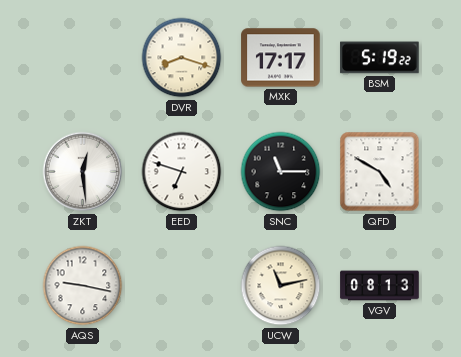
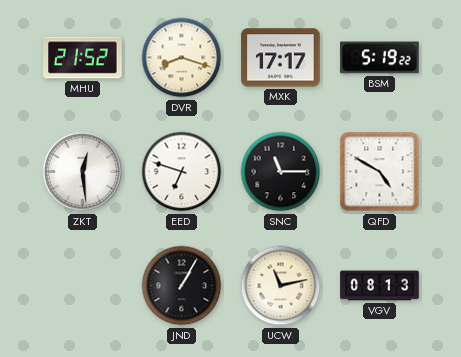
MHU: none -> 21:52 (83, 58)
AQS: 9:17 -> none (83, 286)
JND: none -> 1:05 (182, 286)
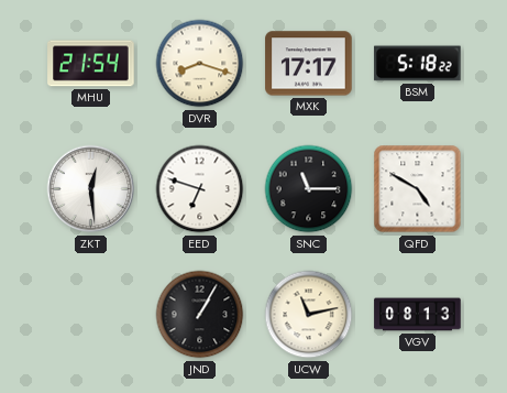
MHU: 21:52 -> 21:54 (91, 64)
BSM: 5:19 -> 5:18 (418, 64)
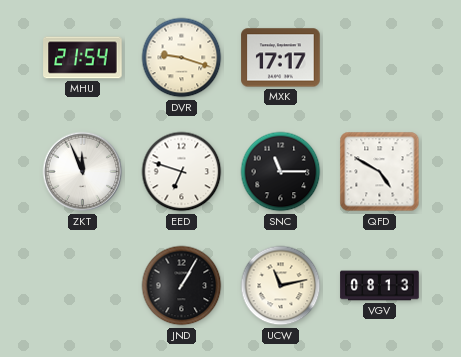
DVR: 8:18 -> 9:18 (182, 58)
BSM: 5:18 -> none (418, 64)
ZKT: 12:29 -> 11:56 (83, 172)
